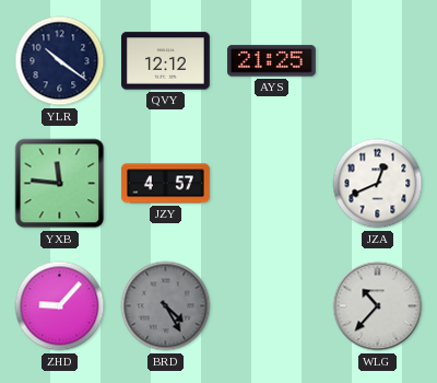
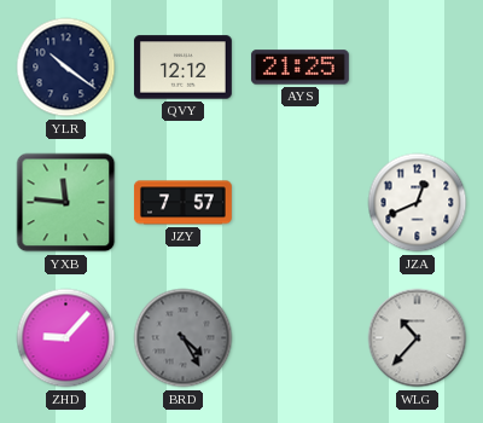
JZY: 4:57 -> 7:57 (182, 203)
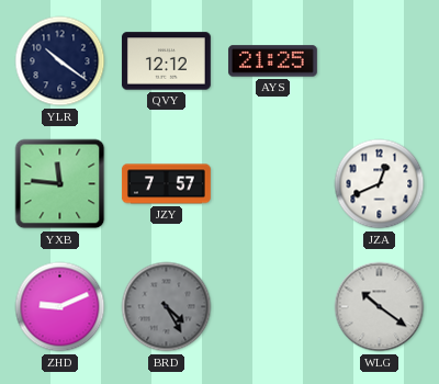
ZHD: 9:07 -> 9:11 (60, 307)
WLG: 10:37 -> 10:21 (380, 307)
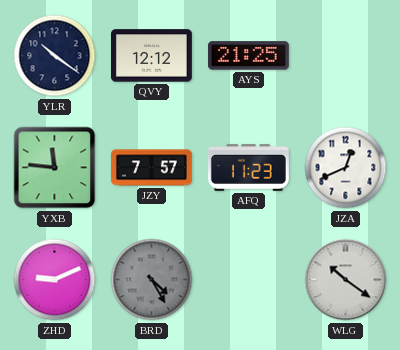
AFQ: none -> 11:23 (248, 167)
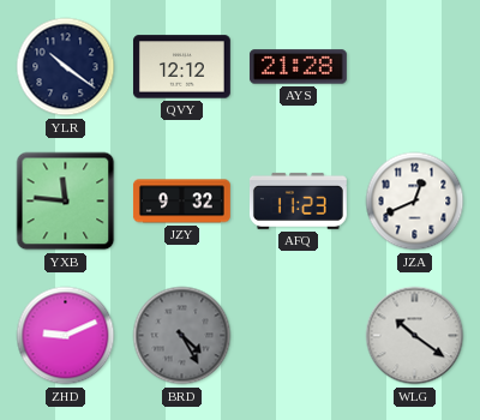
AYS: 21:25 -> 21:28 (298, 67)
JZY: 7:57 -> 9:32 (181, 202)
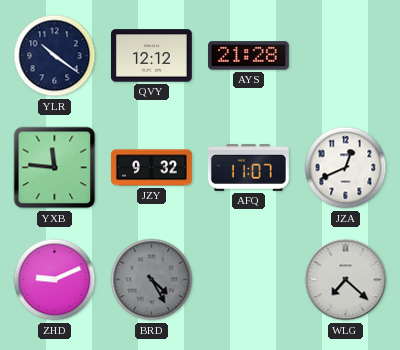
AFQ: 11:23 -> 11:07 (248, 167)
WLG: 10:21 -> 7:22 (346, 280)
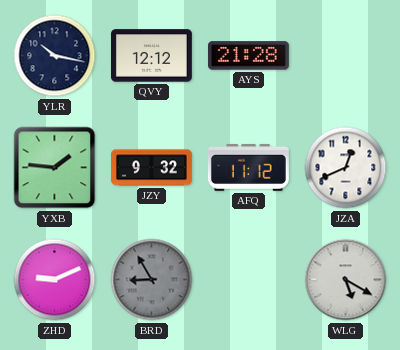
YLR: 10:21 -> 10:17 (55, 56)
YXB: 11:46 -> 1:46 (55, 168)
AFQ: 11:07 -> 11:12 (248, 167)
BRD: 4:25 -> 8:55 (152, 280)
WLG: 7:22 -> 5:20 (346, 280)
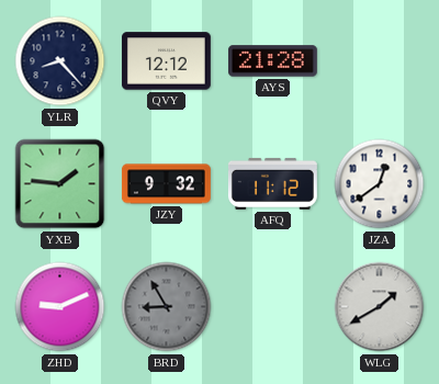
YLR: 10:17 -> 8:23 (60, 61)
JZA: 12:41 -> 12:39 (380, 184)
WLG: 5:20 -> 1:40 (380, 307)
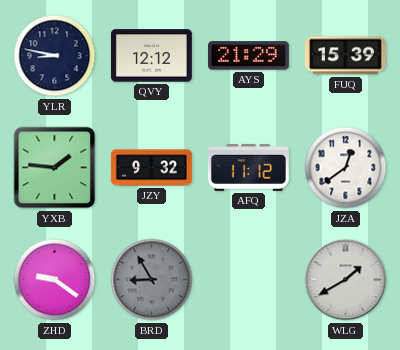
YLR: 8:23 -> 8:47 (55, 56)
AYS: 21:28 -> 21:29 (248, 56)
FUQ: none -> 15:39 (345, 56)
ZHD: 9:11 -> 9:21 (55, 280)
